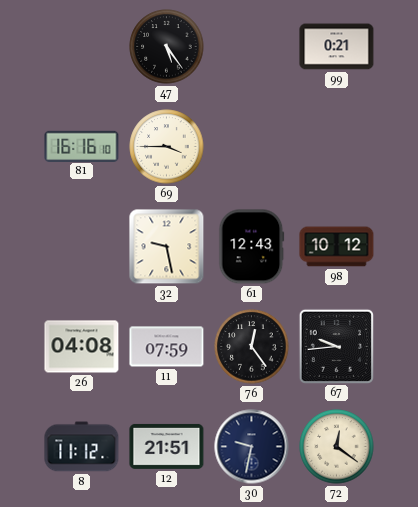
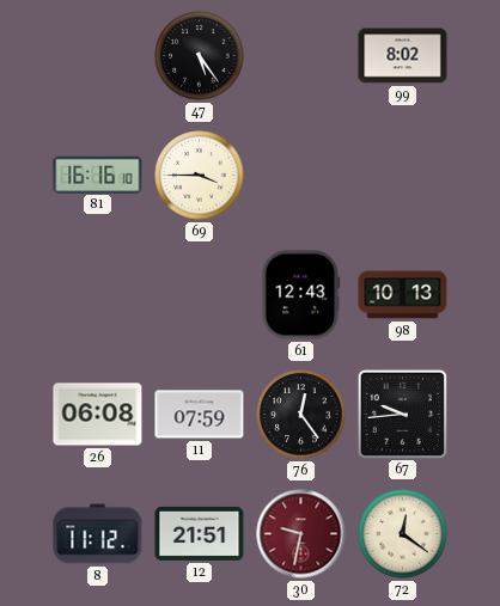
99: 0:21 -> 8:02 (403, 56)
32: 9:28 -> none (167, 247)
98: 10:12 -> 10:13 (403, 295)
26: 04:08 -> 06:08 (98, 415)
30 dial: navy -> burgundy (301, 534)
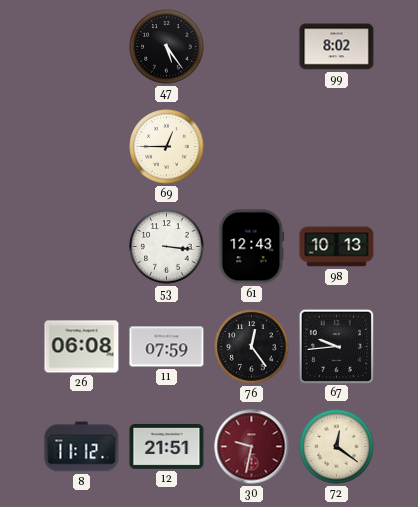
81: 16:16 -> none (98, 175)
69: 3:45 -> 12:45 (167, 147)
53: none -> 3:16 (167, 247)
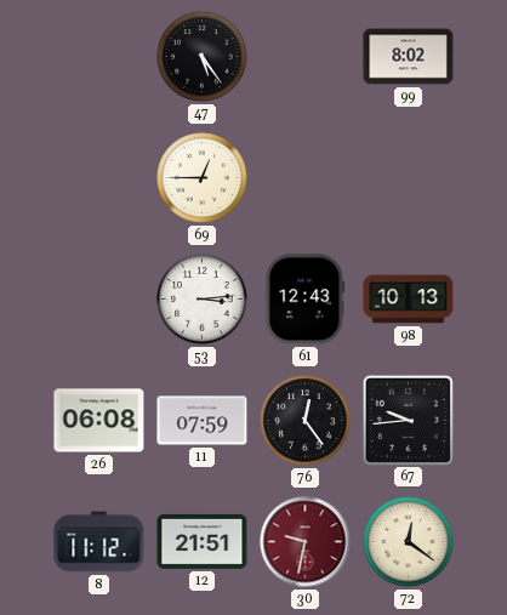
53: 3:16 -> 3:14 (203, 300)
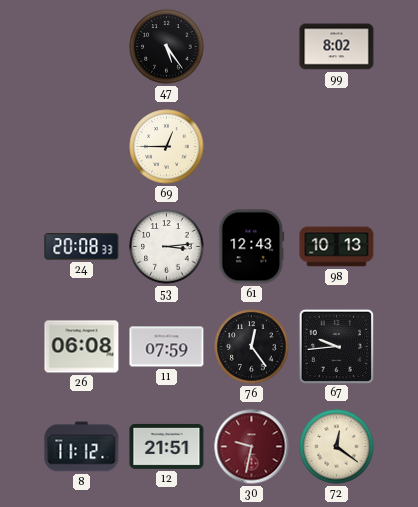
24: none -> 20:08 (82, 247)
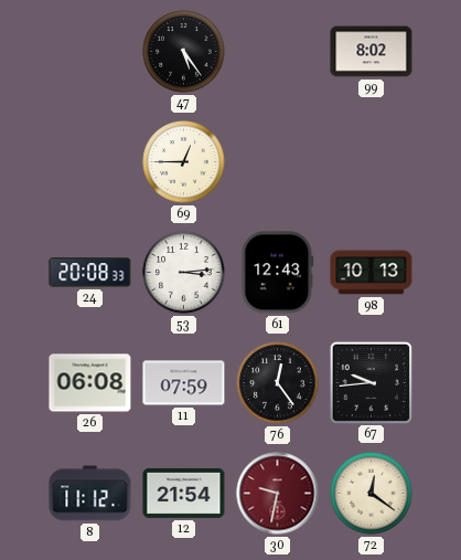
12: 21:51 -> 21:54 (184, 493)
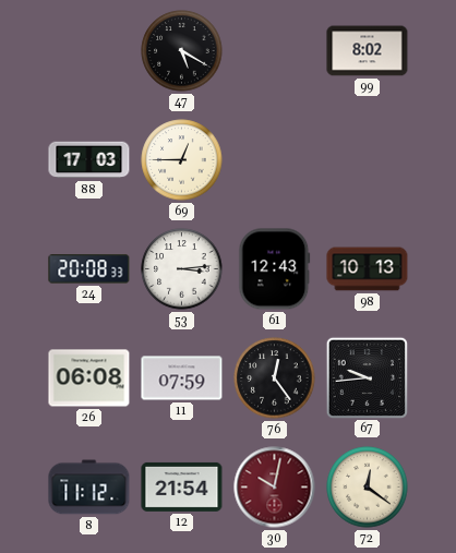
47: 5:24 -> 5:20 (182, 51)
88: none -> 17:03 (89, 160)
30: 9:32 -> 10:02 (275, 488)
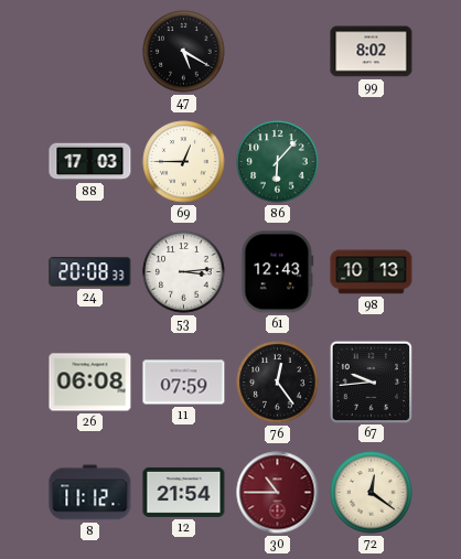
86: none -> 6:07 (278, 162)
30: 10:02 -> 10:45 (278, 493)
